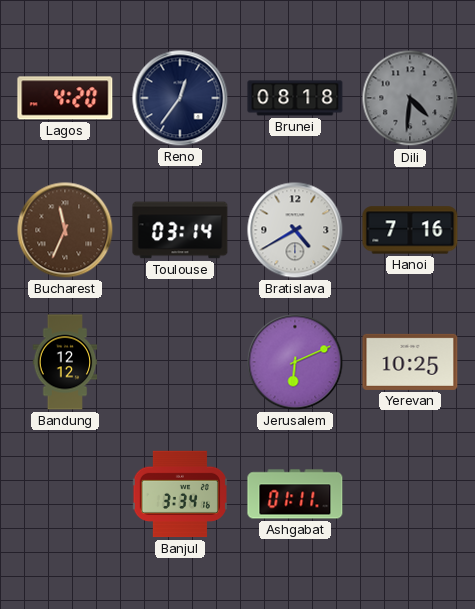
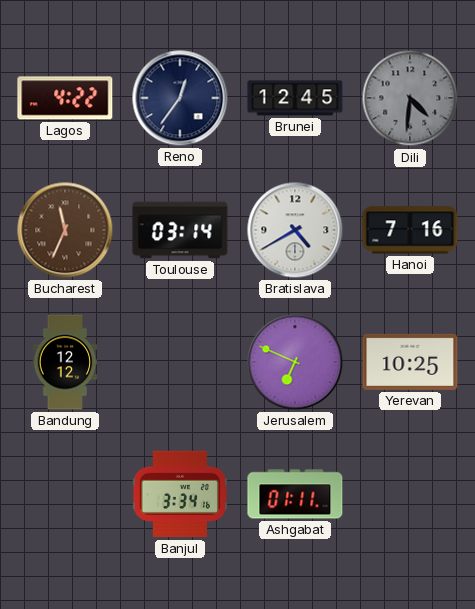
Lagos: 4:20 -> 4:22 (65, 98)
Brunei: 08:18 -> 12:45 (295, 98)
Jerusalem: 6:11 -> 6:49 (295, 362)
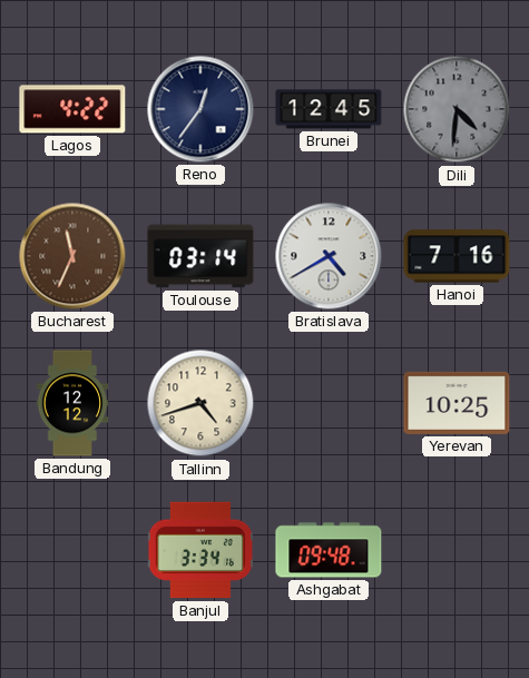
Tallinn: none -> 4:42 (200, 403)
Jerusalem: 6:49 -> none (295, 362)
Ashgabat: 01:11 -> 09:48 (329, 550)
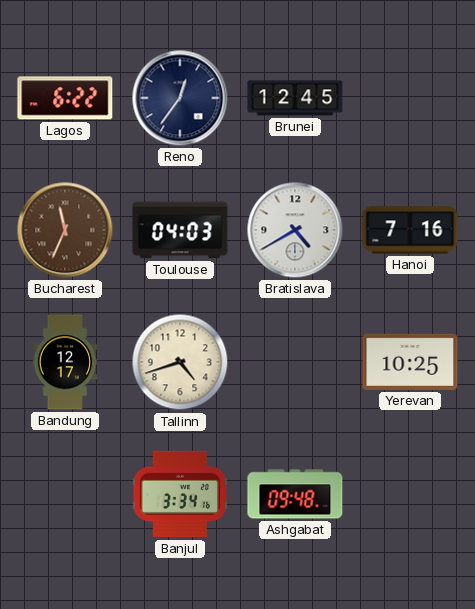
Lagos: 4:22 -> 6:22 (65, 98)
Dili: 4:31 -> none (457, 109)
Toulouse: 03:14 -> 04:03 (180, 230)
Bandung: 12:12 -> 12:17 (65, 362)
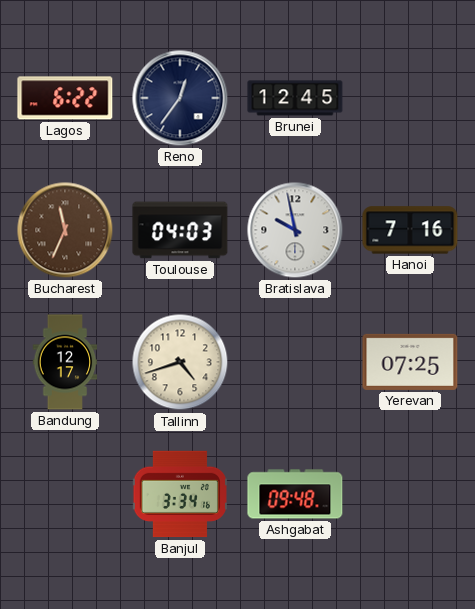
Bratislava: 4:40 -> 9:58 (295, 230)
Yerevan: 10:25 -> 07:25 (410, 362)
